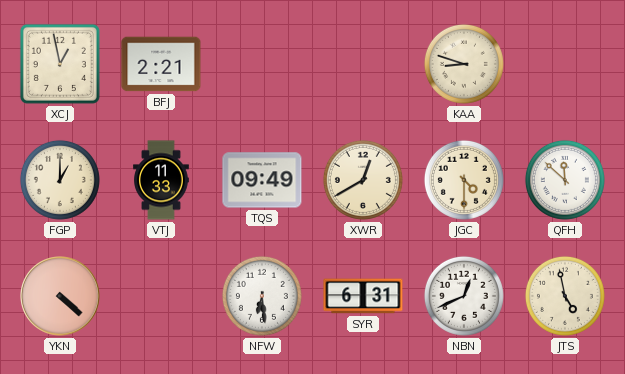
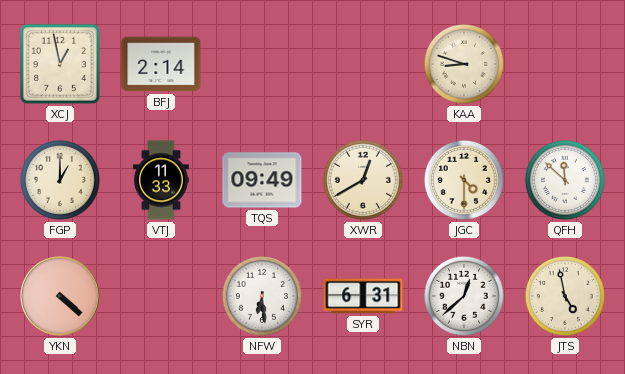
BFJ: 2:21 -> 2:14 (161, 64)
NBN: 12:41 -> 12:38 (464, 296)
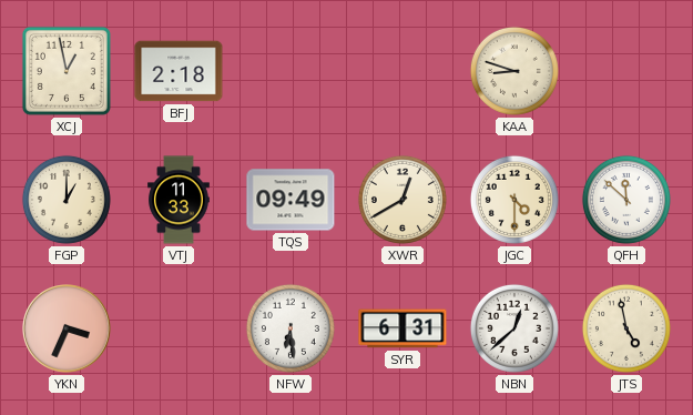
BFJ: 2:14 -> 2:18 (179, 71)
YKN: 4:22 -> 3:34 (67, 328)
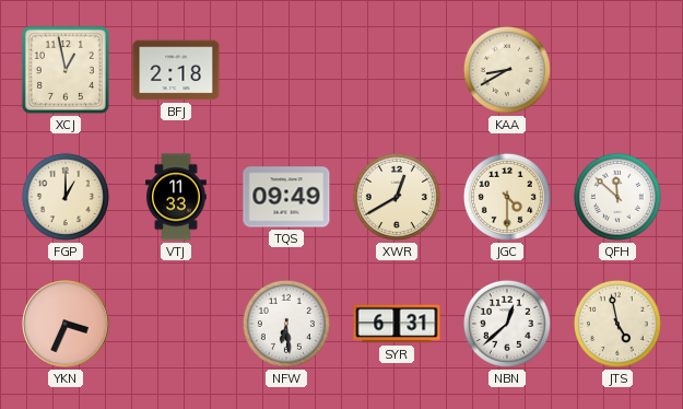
KAA: 8:48 -> 8:40 (507, 70)
